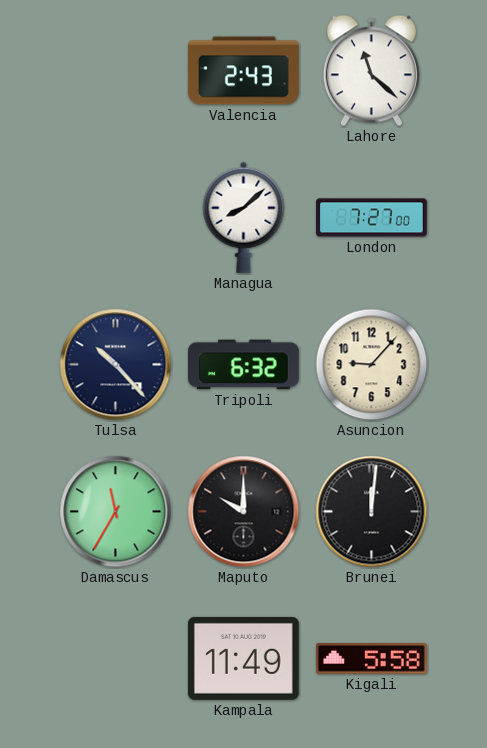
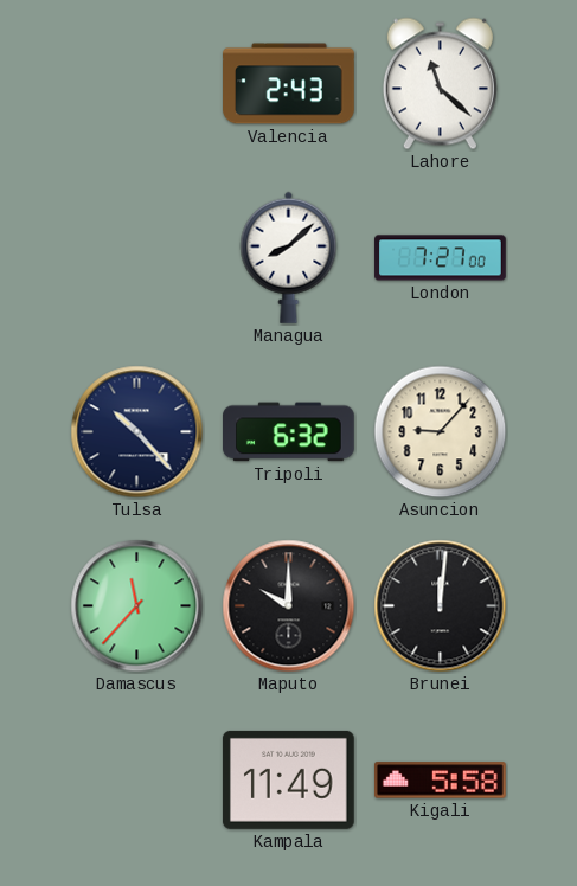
Damascus: 11:35 -> 11:37 (137, 606)
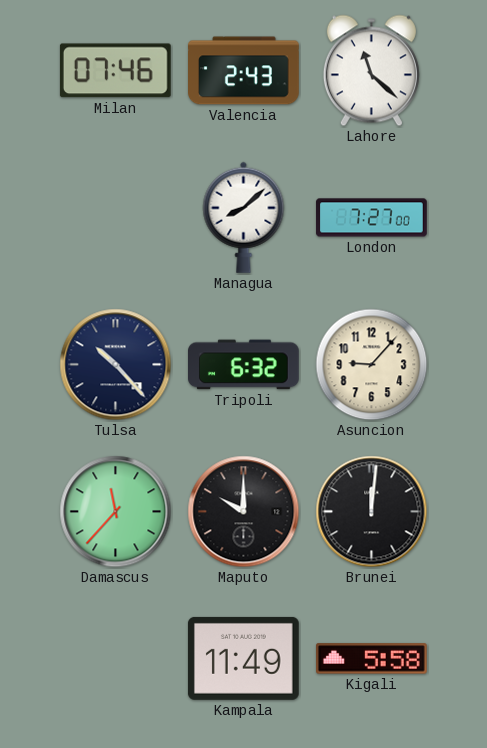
Milan: none -> 07:46 (115, 71)
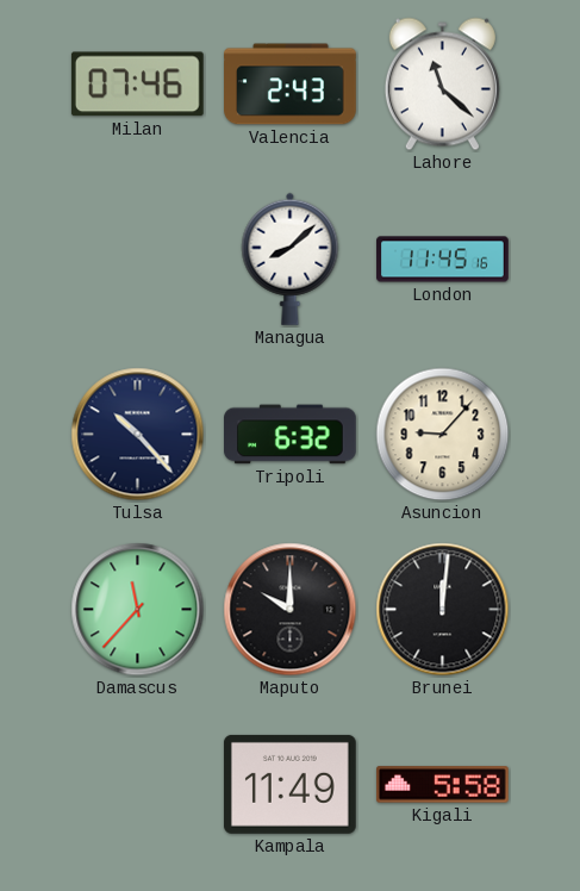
London: 7:27 -> 11:45 (443, 260)
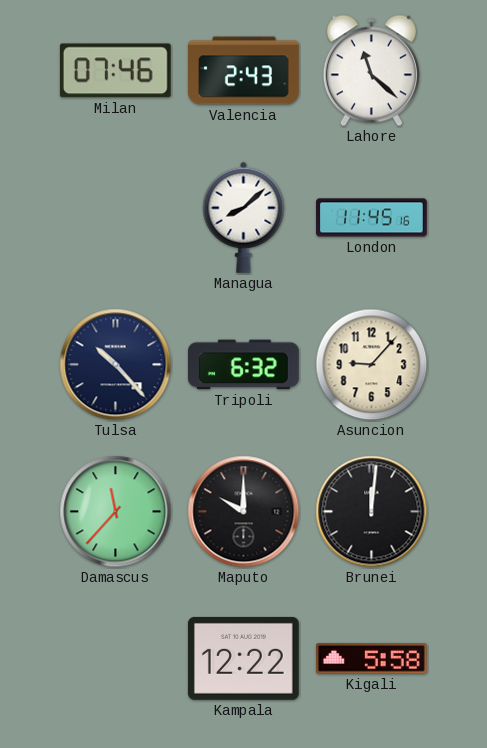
Kampala: 11:49 -> 12:22 (244, 658)
